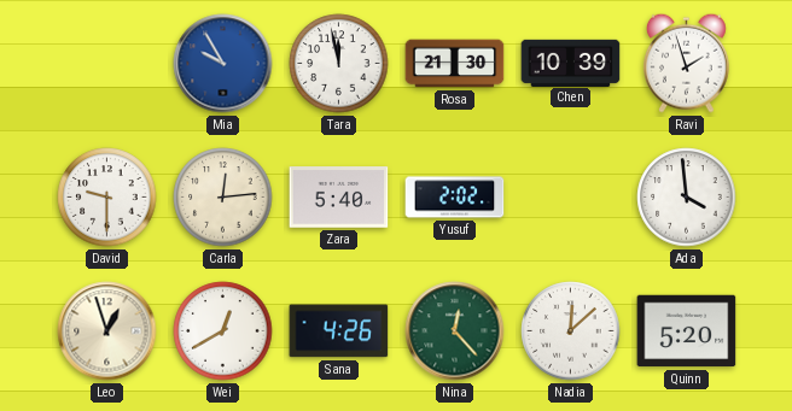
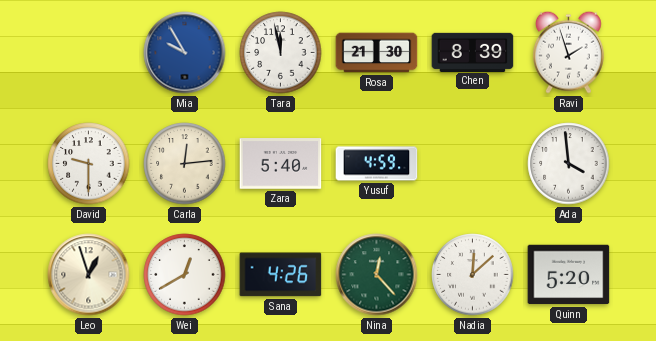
Chen: 10:39 -> 8:39 (473, 52)
Yusuf: 2:02 -> 4:59 (377, 164)
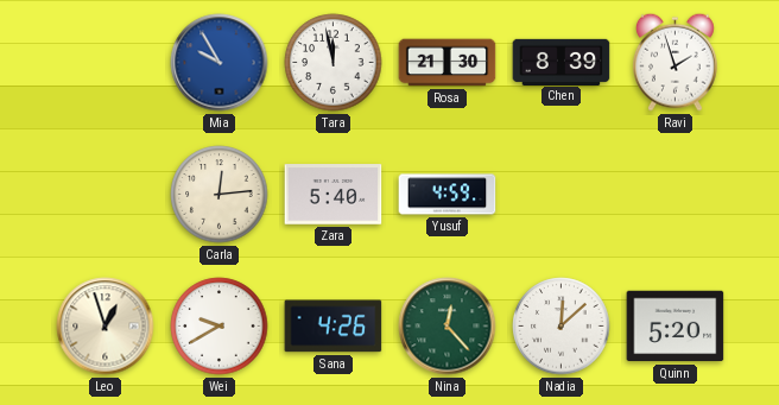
David: 9:30 -> none (89, 164)
Ada: 3:59 -> none (569, 164)
Wei: 12:40 -> 9:40 (220, 327)
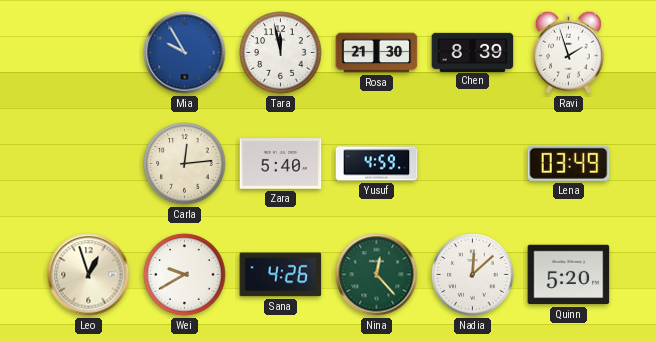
Lena: none -> 03:49 (569, 163)
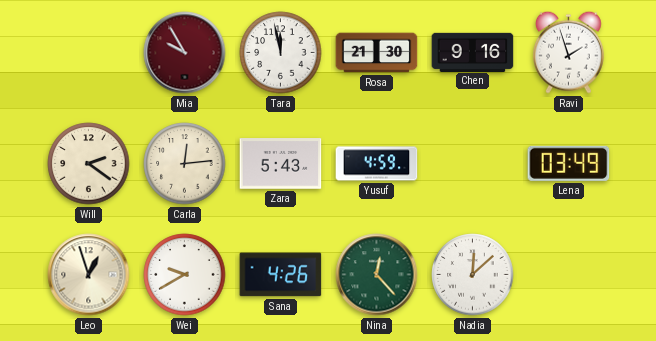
Mia dial: blue -> burgundy (185, 53)
Chen: 8:39 -> 9:16 (473, 52)
Will: none -> 2:21 (89, 164)
Zara: 5:40 -> 5:43 (281, 164)
Quinn: 5:20 -> none (569, 275)
